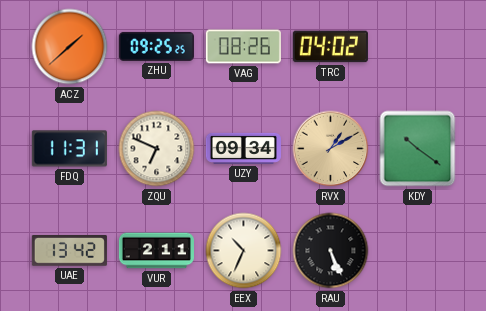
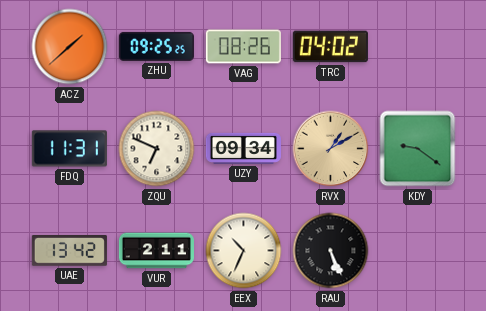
KDY: 10:21 -> 9:21 (418, 149)
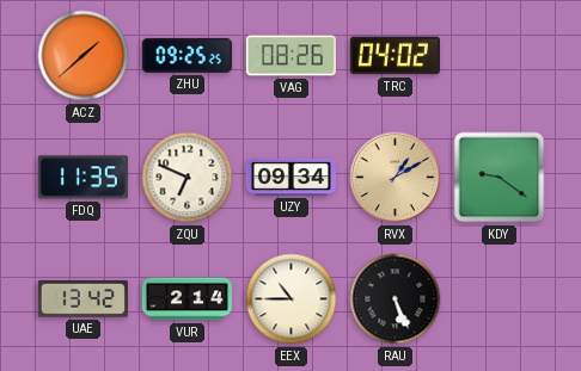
FDQ: 11:31 -> 11:35 (82, 178)
VUR: 2:11 -> 2:14 (186, 299)
EEX: 10:34 -> 10:45 (292, 299)
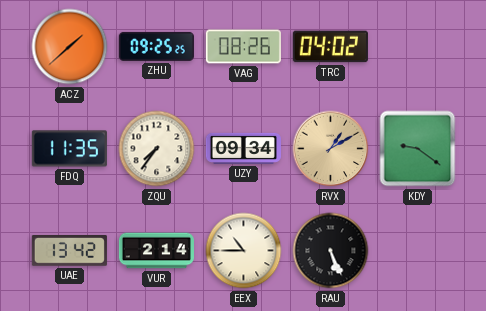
ZQU: 6:49 -> 7:36 (157, 149)
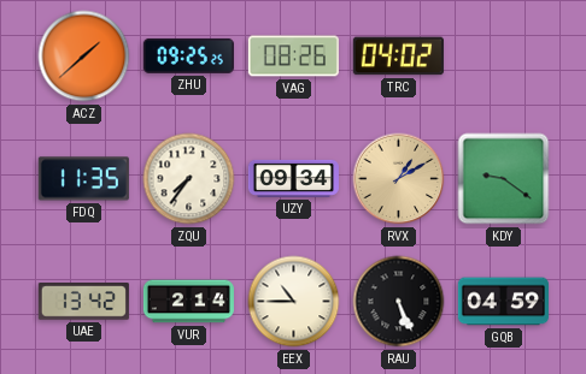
GQB: none -> 04:59 (503, 302)
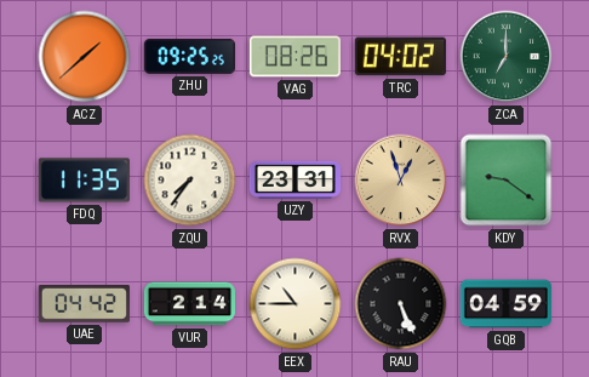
ZCA: none -> 7:00 (507, 57)
UZY: 09:34 -> 23:31 (294, 179)
RVX: 1:10 -> 12:57 (401, 181)
UAE: 13:42 -> 04:42 (84, 304)
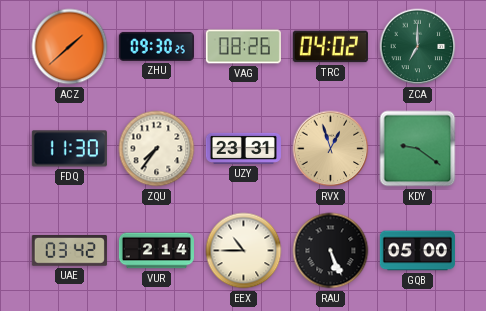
ZHU: 09:25 -> 09:30 (156, 46)
FDQ: 11:35 -> 11:30 (69, 149)
UAE: 04:42 -> 03:42 (69, 251)
GQB: 04:59 -> 05:00 (417, 251)
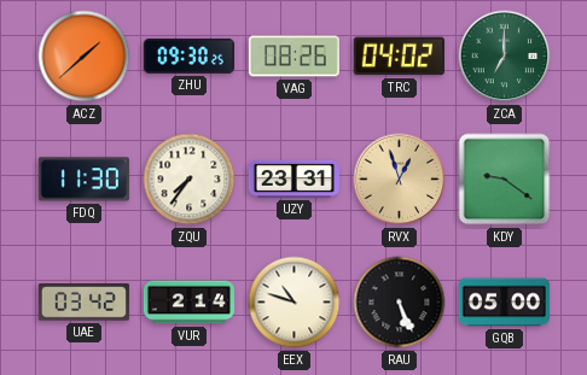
EEX: 10:45 -> 10:48 (295, 303)
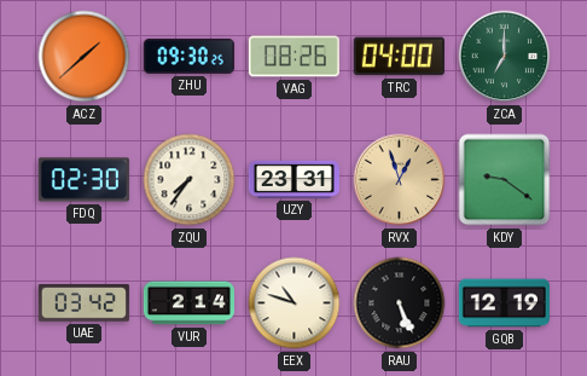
TRC: 04:02 -> 04:00 (399, 57)
FDQ: 11:30 -> 02:30 (83, 180)
GQB: 05:00 -> 12:19 (504, 303)
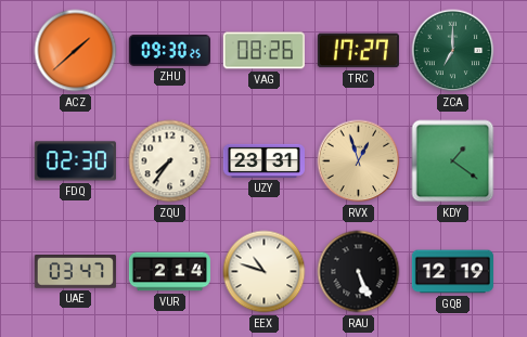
TRC: 04:00 -> 17:27 (358, 51)
KDY: 9:21 -> 1:21 (453, 161)
UAE: 03:42 -> 03:47 (75, 272)
